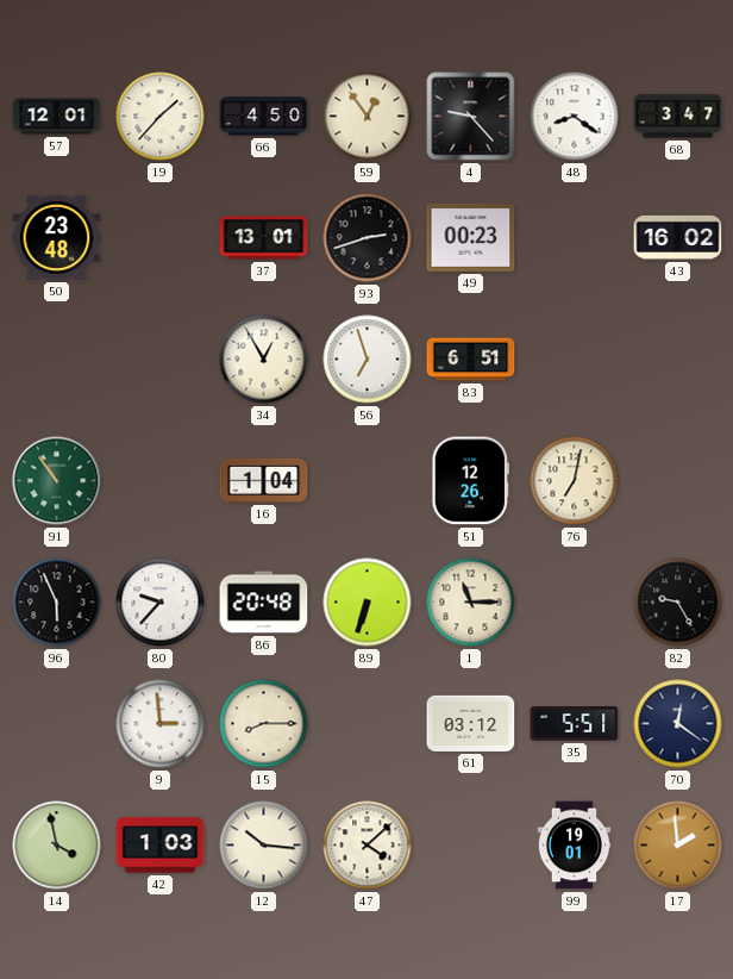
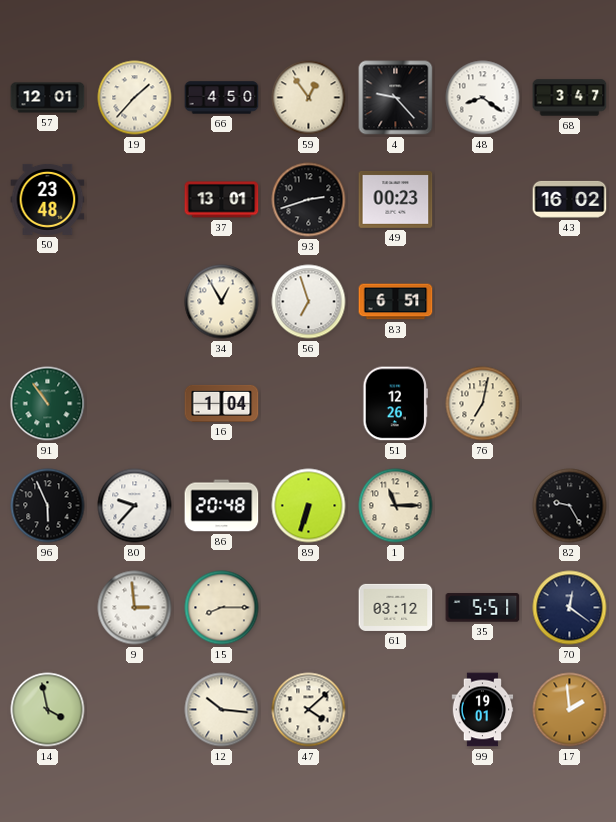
42: 1:03 -> none (161, 846)
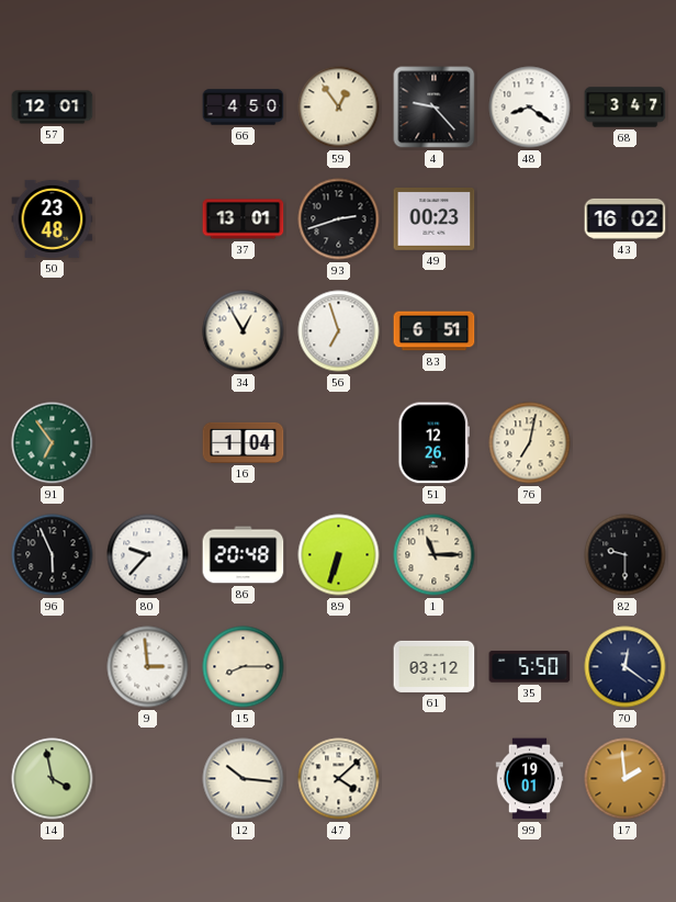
19: 1:37 -> none (135, 98)
91: 10:54 -> 6:54 (53, 443)
82: 9:25 -> 9:30 (626, 555)
35: 5:51 -> 5:50 (530, 667)
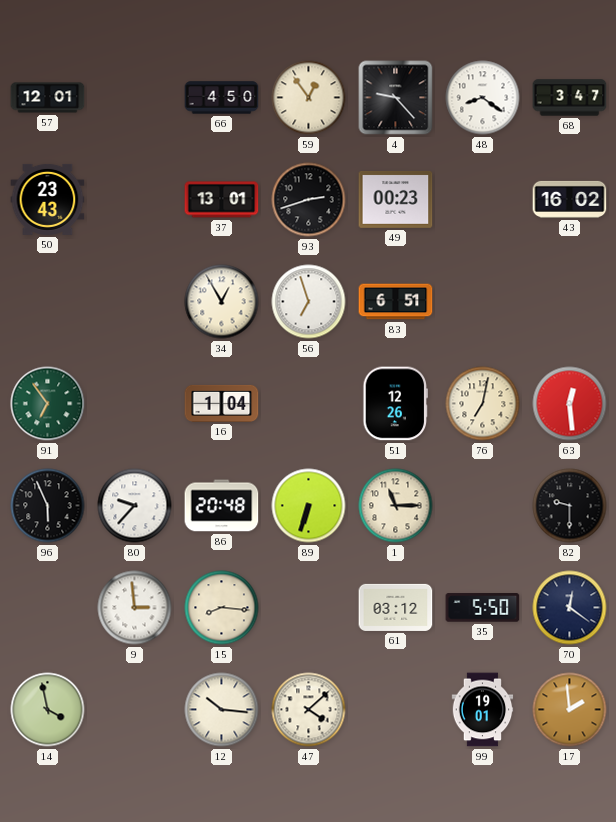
50: 23:48 -> 23:43 (48, 199)
63: none -> 12:29 (570, 404)
15: 8:15 -> 8:16 (222, 608)
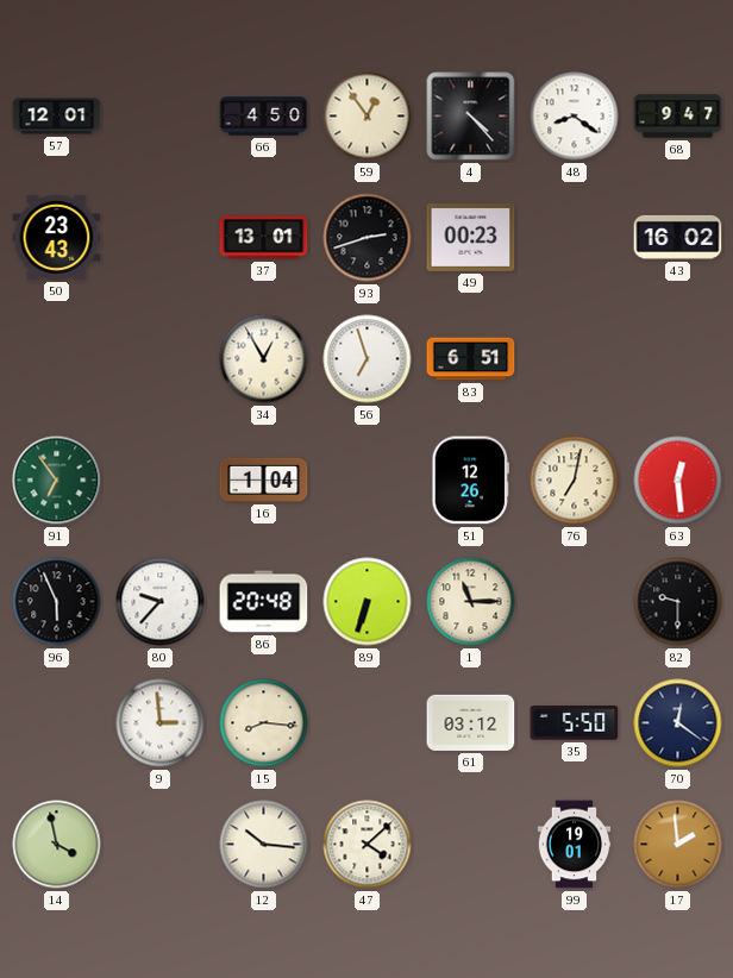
4: 9:23 -> 4:23 (471, 117)
68: 3:47 -> 9:47 (678, 117)
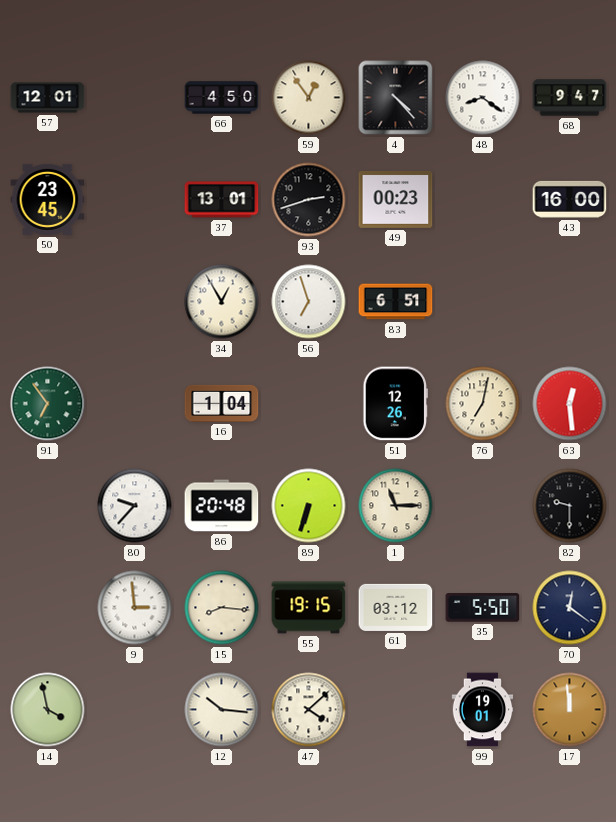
50: 23:43 -> 23:45 (48, 199)
43: 16:02 -> 16:00 (570, 199)
96: 5:56 -> none (57, 602)
55: none -> 19:15 (309, 608)
17: 1:59 -> 11:59 (570, 710)
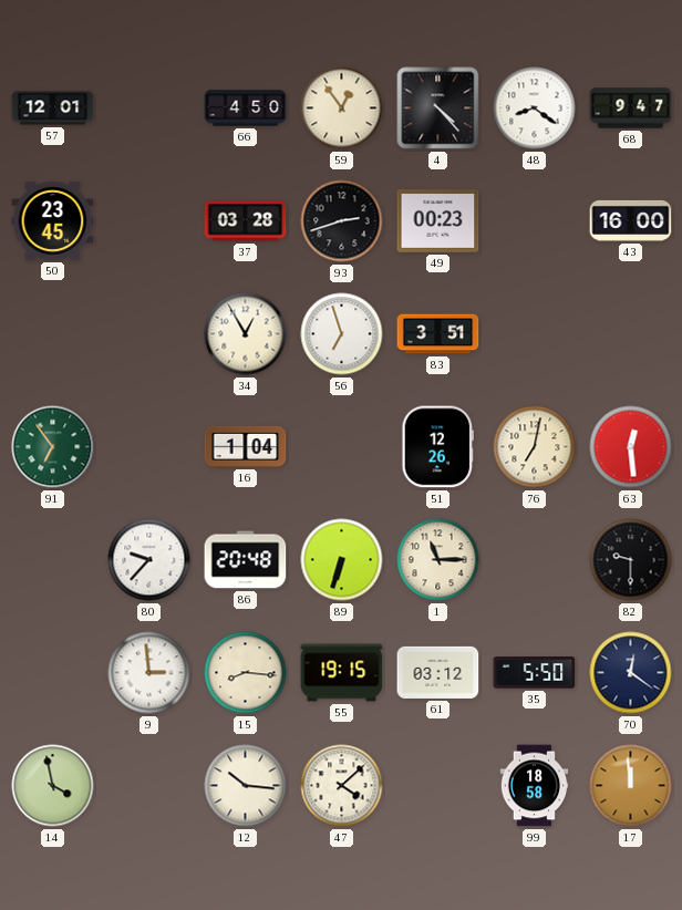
37: 13:01 -> 03:28 (246, 221)
83: 6:51 -> 3:51 (438, 334)
99: 19:01 -> 18:58 (535, 786)
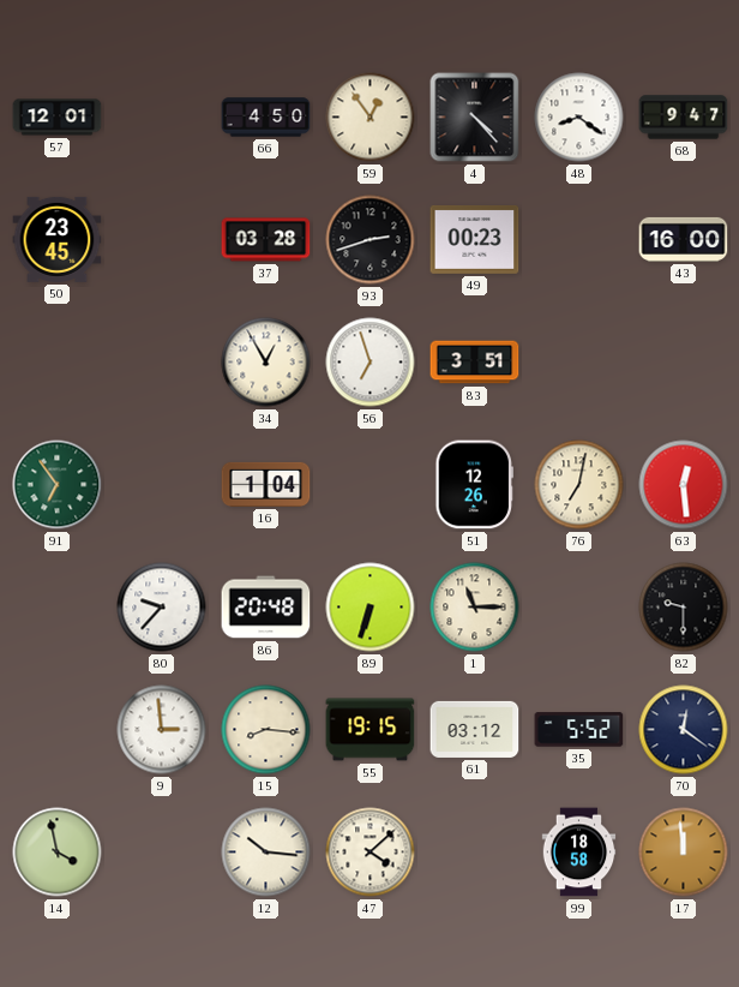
35: 5:50 -> 5:52 (579, 730)
